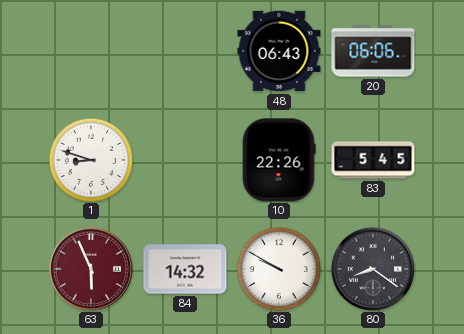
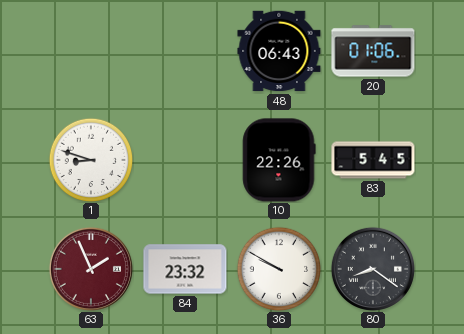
20: 06:06 -> 01:06 (373, 51)
63: 5:56 -> 1:56 (91, 269)
84: 14:32 -> 23:32 (185, 269)
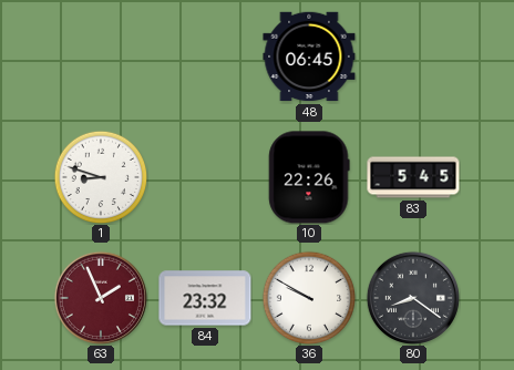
48: 06:43 -> 06:45 (309, 56)
20: 01:06 -> none (373, 51)
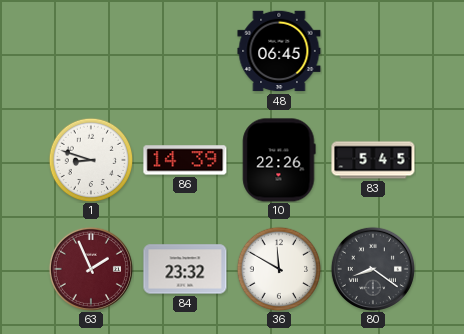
86: none -> 14:39 (185, 160)
36: 9:50 -> 11:50 (279, 269)
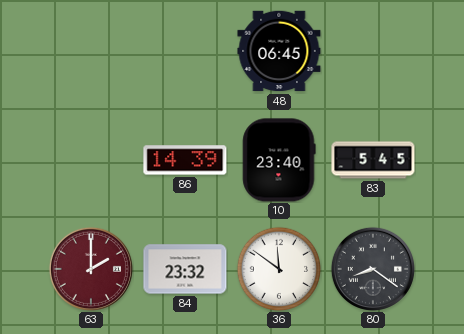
1: 8:48 -> none (91, 160)
10: 22:26 -> 23:40 (279, 160)
63: 1:56 -> 2:00 (91, 269)
36: 11:50 -> 11:51 (279, 269)
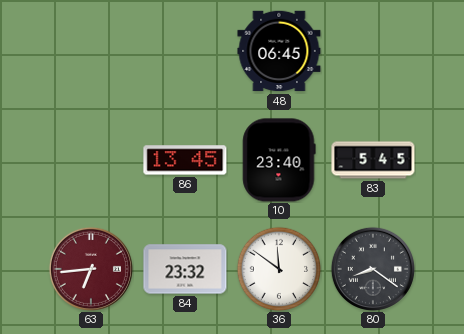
86: 14:39 -> 13:45 (185, 160)
63: 2:00 -> 6:44 (91, 269)
